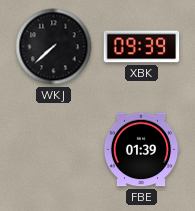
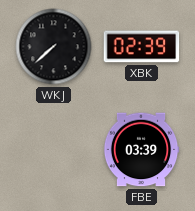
XBK: 09:39 -> 02:39 (142, 47)
FBE: 01:39 -> 03:39 (141, 150)
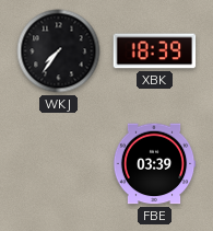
WKJ: 7:38 -> 7:36 (59, 51)
XBK: 02:39 -> 18:39 (155, 51)
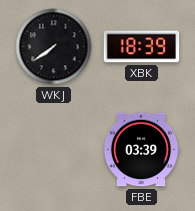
WKJ: 7:36 -> 7:39 (54, 47)
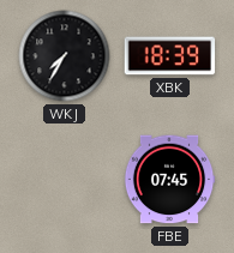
WKJ: 7:39 -> 7:35 (65, 56)
FBE: 03:39 -> 07:45 (169, 180)
